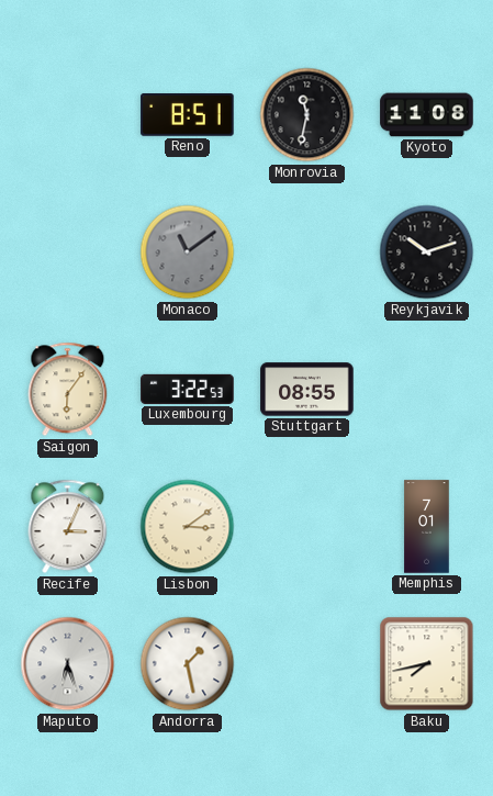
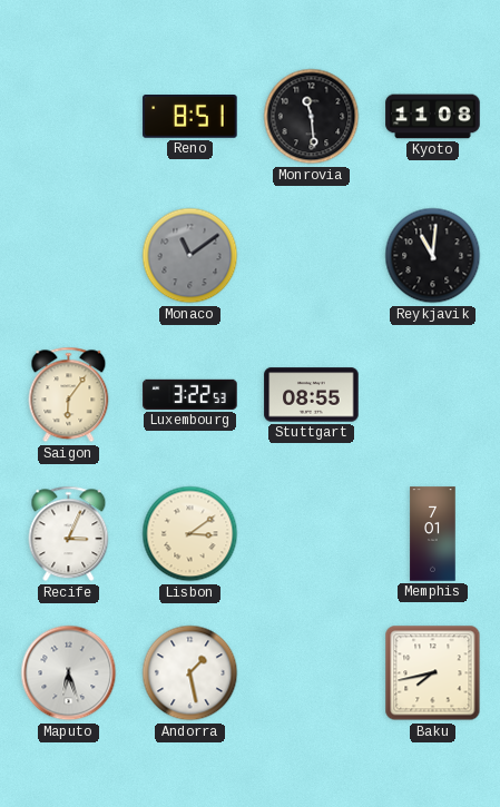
Monrovia: 11:32 -> 11:29 (312, 117)
Reykjavik: 10:12 -> 11:01 (433, 256)
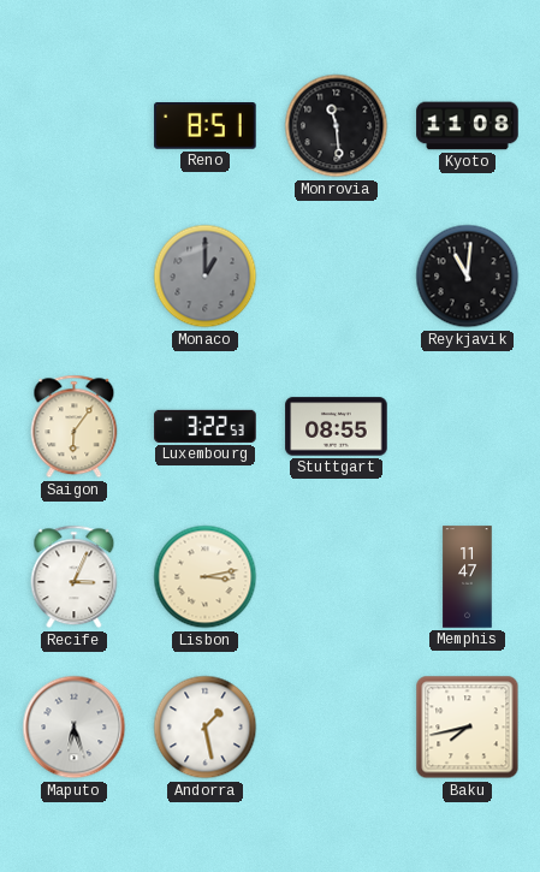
Monaco: 11:09 -> 1:00 (206, 277)
Lisbon: 3:09 -> 3:13 (206, 577)
Memphis: 7:01 -> 11:47 (468, 577)
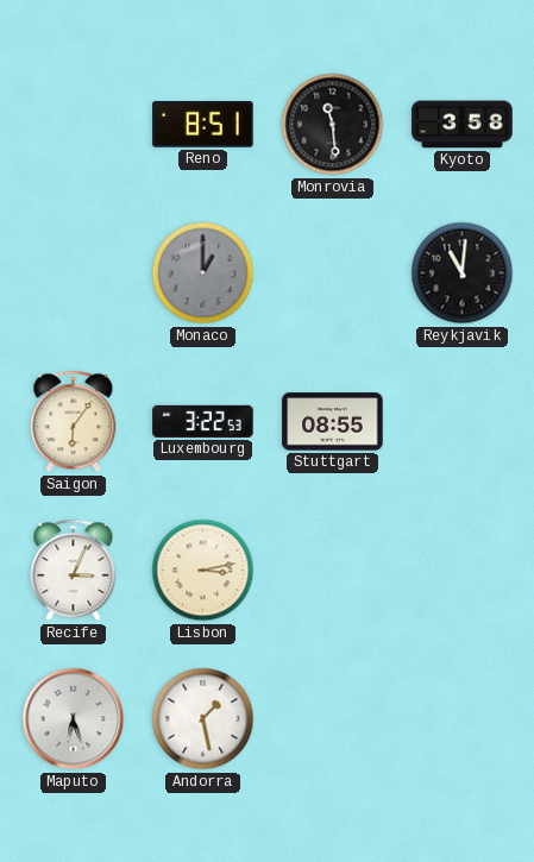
Kyoto: 11:08 -> 3:58 (463, 125)
Memphis: 11:47 -> none (468, 577)
Baku: 7:43 -> none (468, 728)
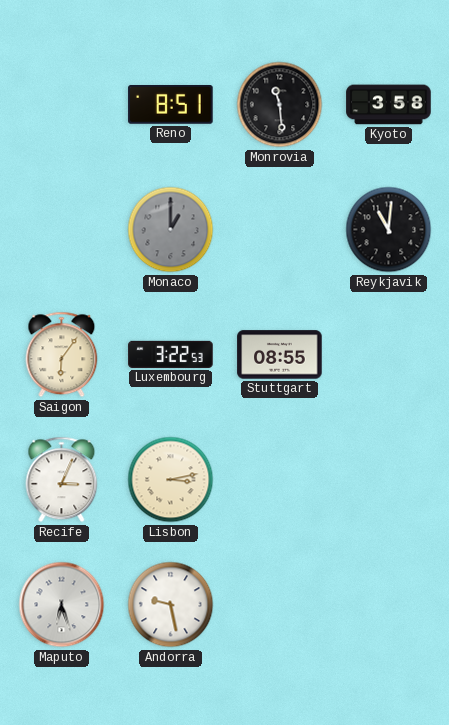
Andorra: 1:28 -> 9:28 (171, 605)
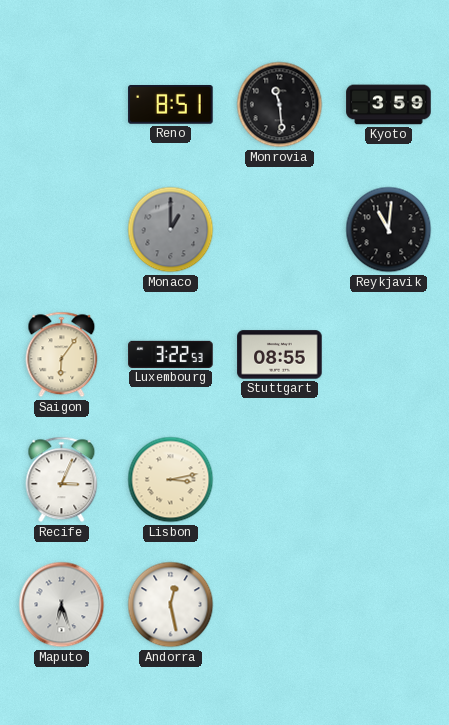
Kyoto: 3:58 -> 3:59 (389, 105)
Andorra: 9:28 -> 12:28 (171, 605)
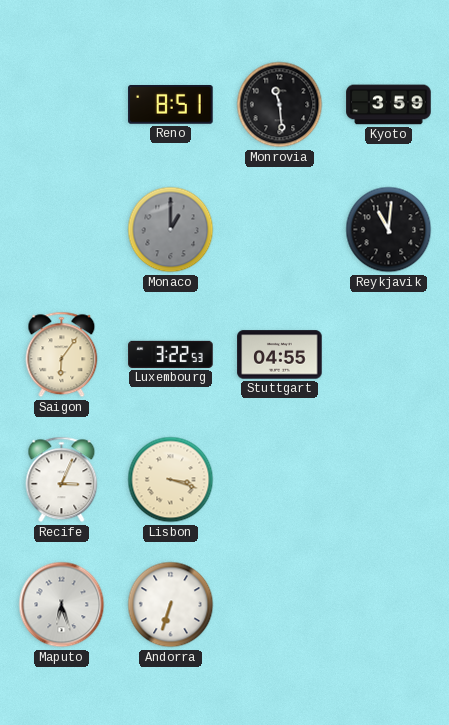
Stuttgart: 08:55 -> 04:55 (280, 355)
Lisbon: 3:13 -> 3:18 (171, 480)
Andorra: 12:28 -> 6:33 (171, 605)
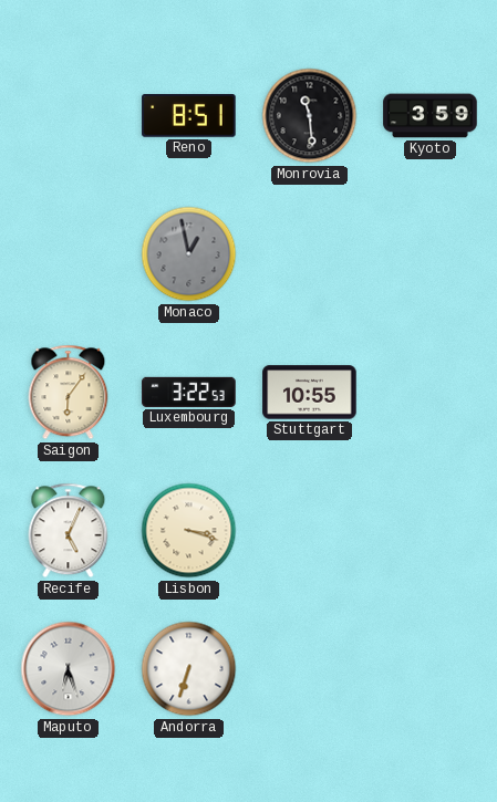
Monaco: 1:00 -> 12:58 (189, 254)
Reykjavik: 11:01 -> none (389, 230)
Stuttgart: 04:55 -> 10:55 (310, 393)
Recife: 3:04 -> 5:04 (69, 531)
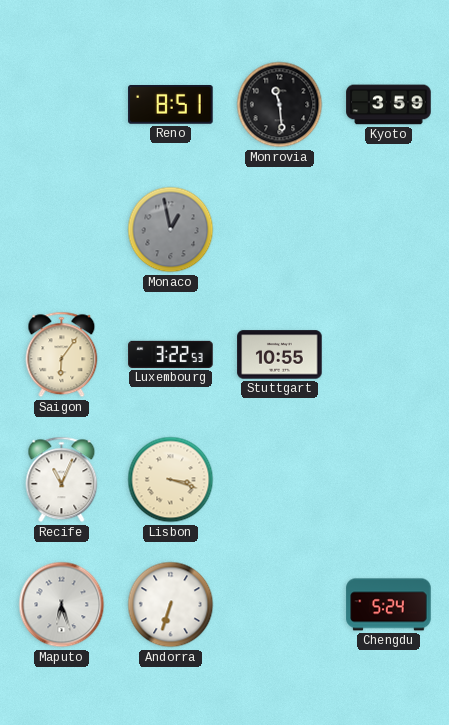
Recife: 5:04 -> 11:04 (62, 480)
Chengdu: none -> 5:24 (389, 605)
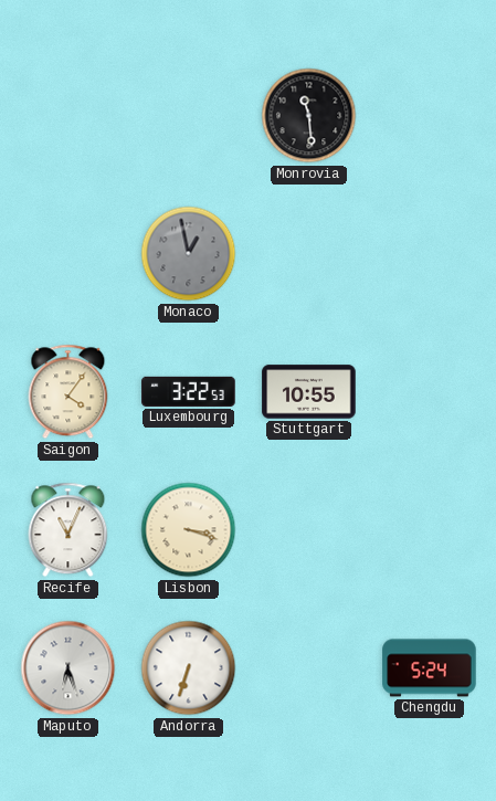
Reno: 8:51 -> none (171, 105)
Kyoto: 3:59 -> none (389, 105)
Saigon: 6:06 -> 4:06 (68, 392)
